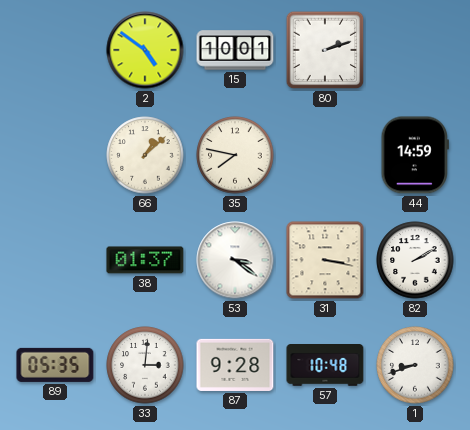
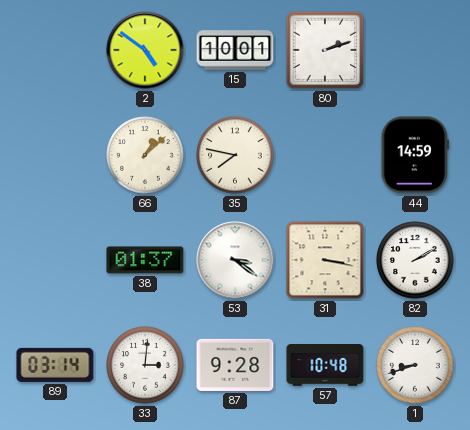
89: 05:35 -> 03:14 (55, 365)
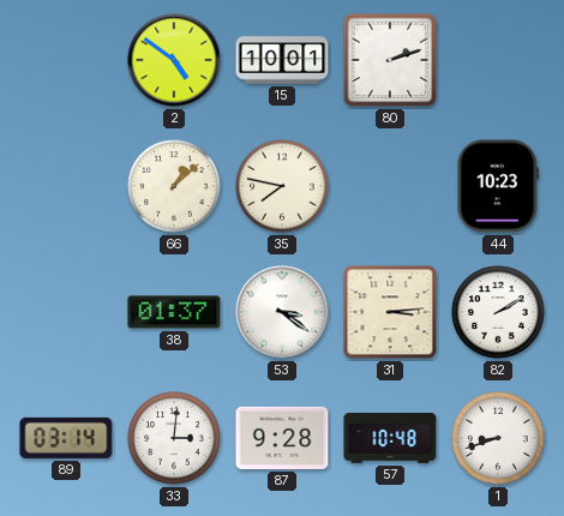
44: 14:59 -> 10:23 (498, 186)
31: 3:17 -> 3:14 (390, 312)
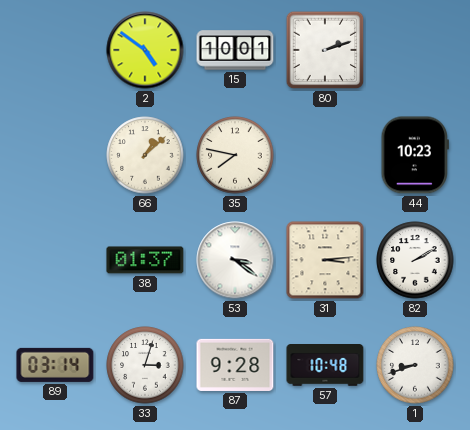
33: 3:01 -> 3:03 (145, 365)
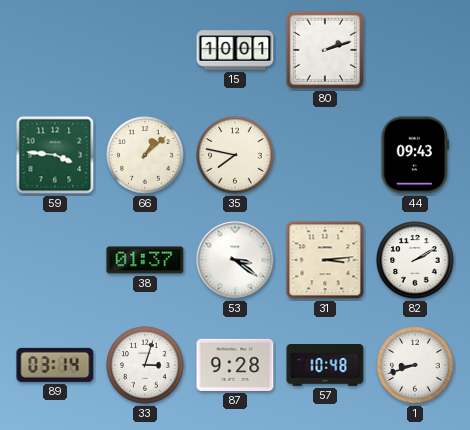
2: 4:51 -> none (145, 50)
59: none -> 3:46 (55, 155)
44: 10:23 -> 09:43 (415, 155)
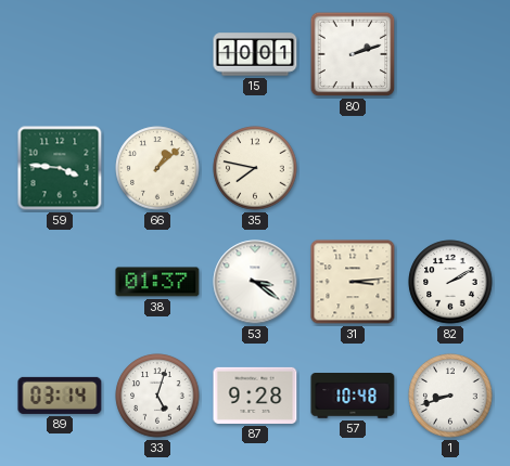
44: 09:43 -> none (415, 155)
33: 3:03 -> 5:03 (157, 396)
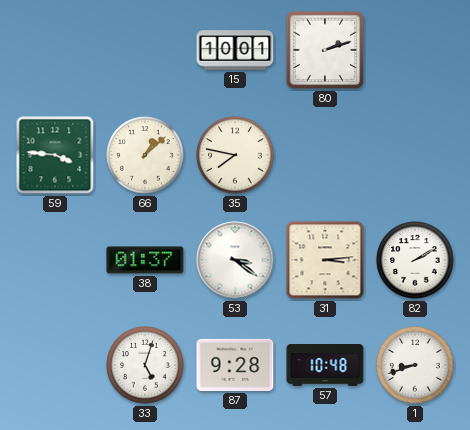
89: 03:14 -> none (60, 396)
